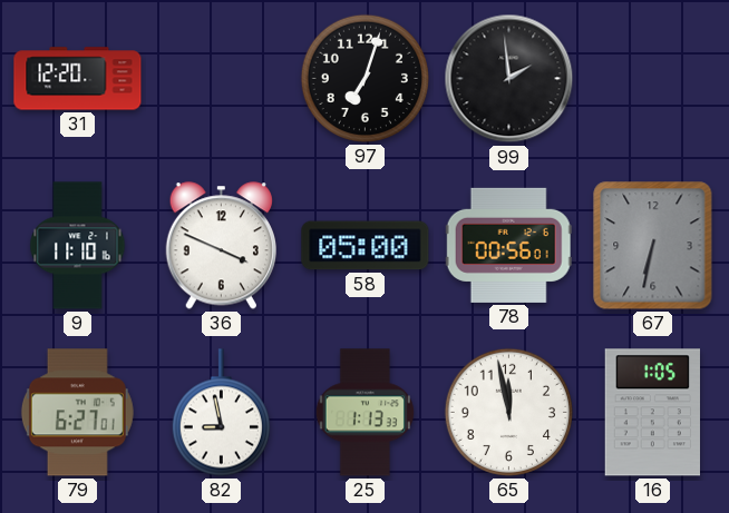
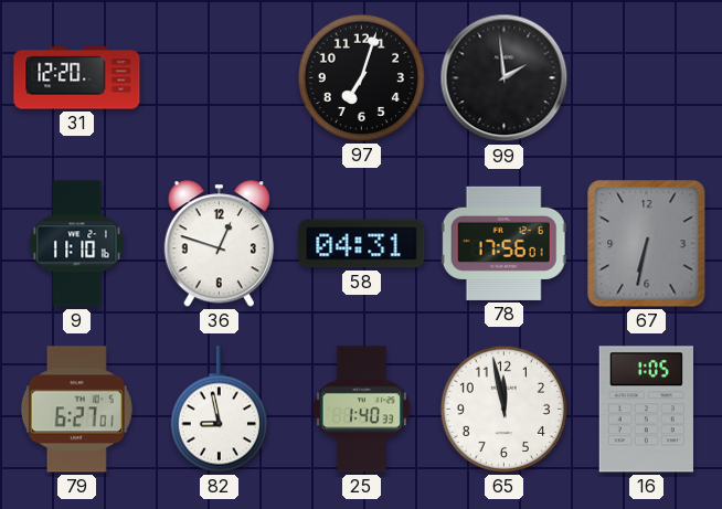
36: 3:49 -> 12:48 (219, 244)
58: 05:00 -> 04:31 (362, 244)
78: 00:56 -> 17:56 (503, 243)
25: 1:13 -> 1:40 (361, 410)
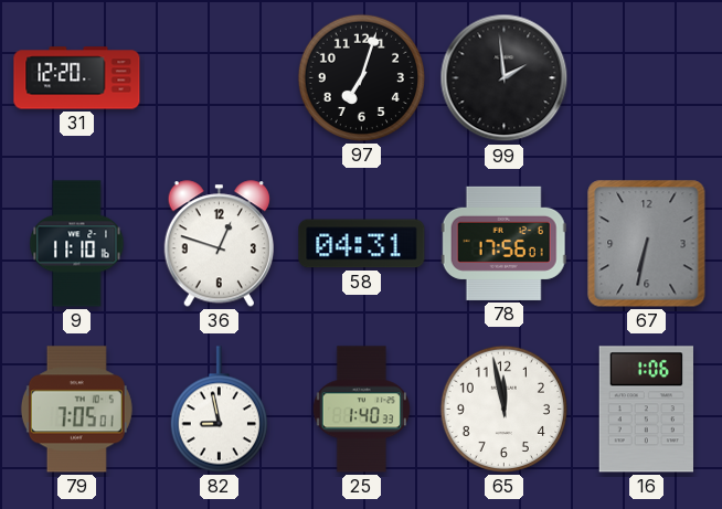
79: 6:27 -> 7:05 (76, 410)
16: 1:05 -> 1:06 (646, 410)
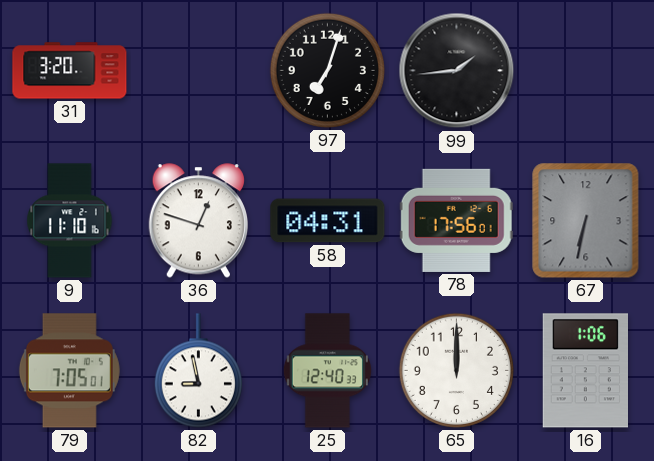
31: 12:20 -> 3:20 (70, 71)
99: 1:59 -> 1:44 (457, 71)
25: 1:40 -> 12:40 (327, 371)
65: 11:58 -> 12:00 (456, 370)
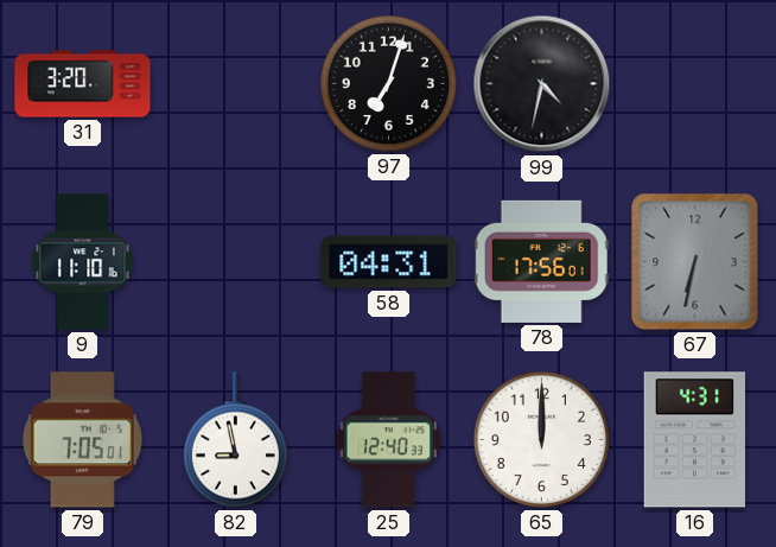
99: 1:44 -> 4:32 (542, 84)
36: 12:48 -> none (198, 221)
16: 1:06 -> 4:31 (694, 440)
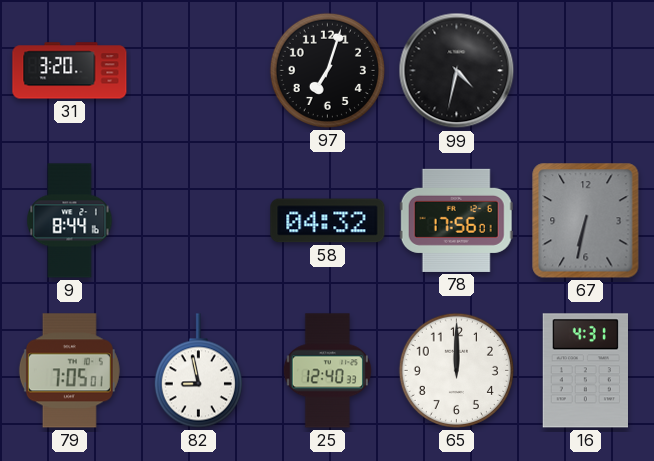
9: 11:10 -> 8:44 (70, 221)
58: 04:31 -> 04:32 (328, 221)
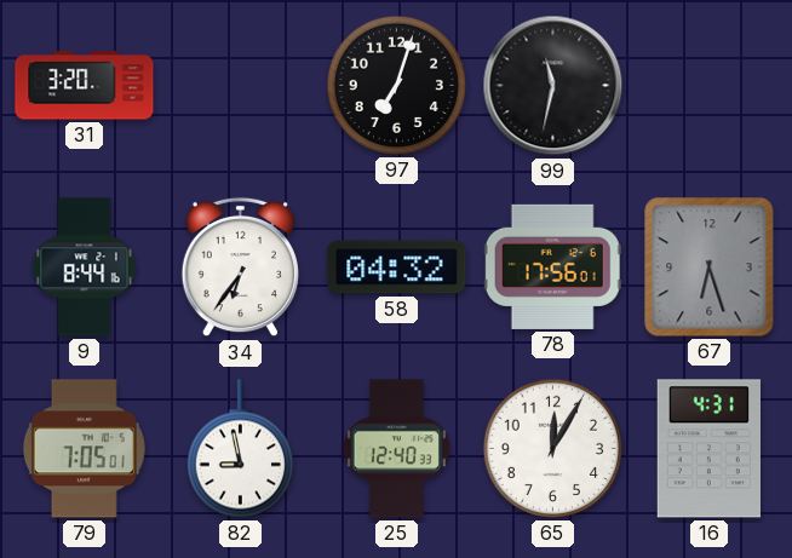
99: 4:32 -> 11:32 (553, 86)
34: none -> 6:36 (240, 268)
67: 6:32 -> 6:27 (710, 268)
65: 12:00 -> 12:05 (552, 448)
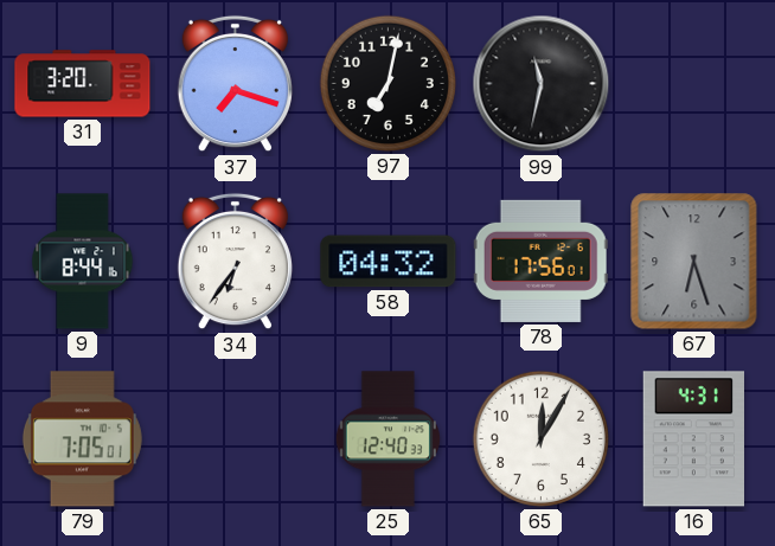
37: none -> 7:18 (235, 84)
97: 7:03 -> 7:02 (387, 83)
82: 8:58 -> none (240, 449)
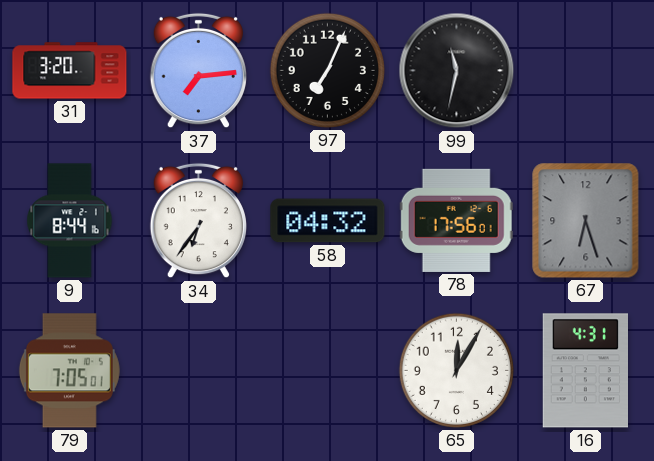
37: 7:18 -> 7:14 (198, 71)
97: 7:02 -> 7:04 (327, 70)
25: 12:40 -> none (387, 439)
